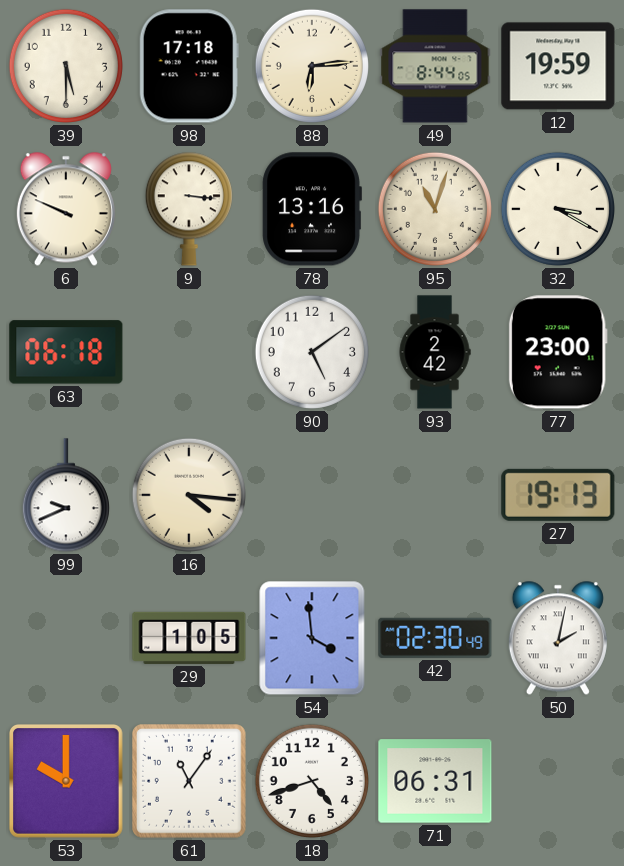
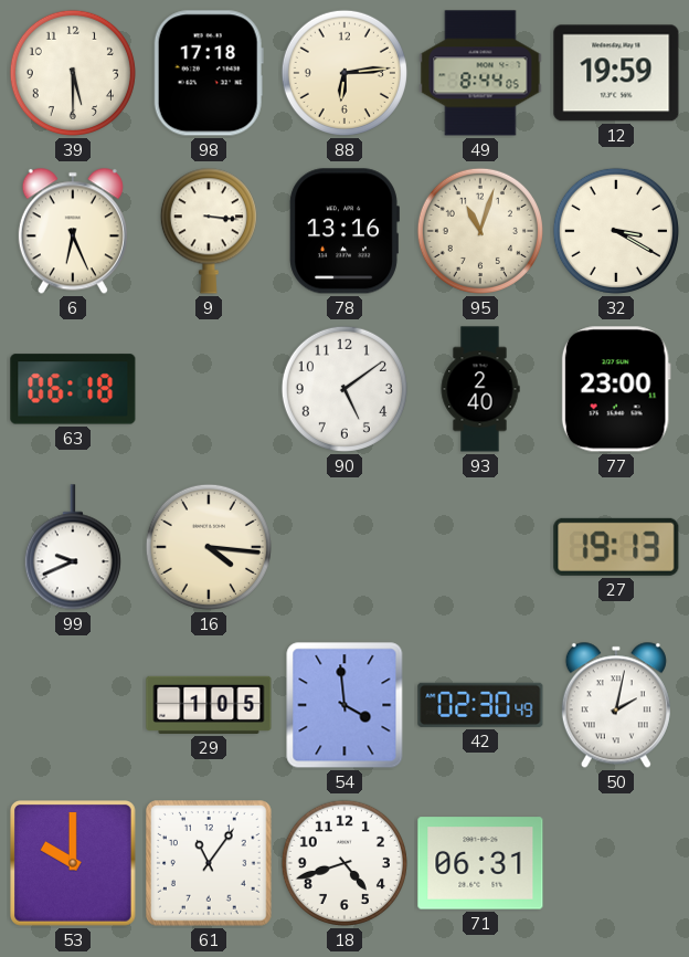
6: 9:49 -> 6:26 (73, 231)
93: 2:42 -> 2:40 (480, 389)
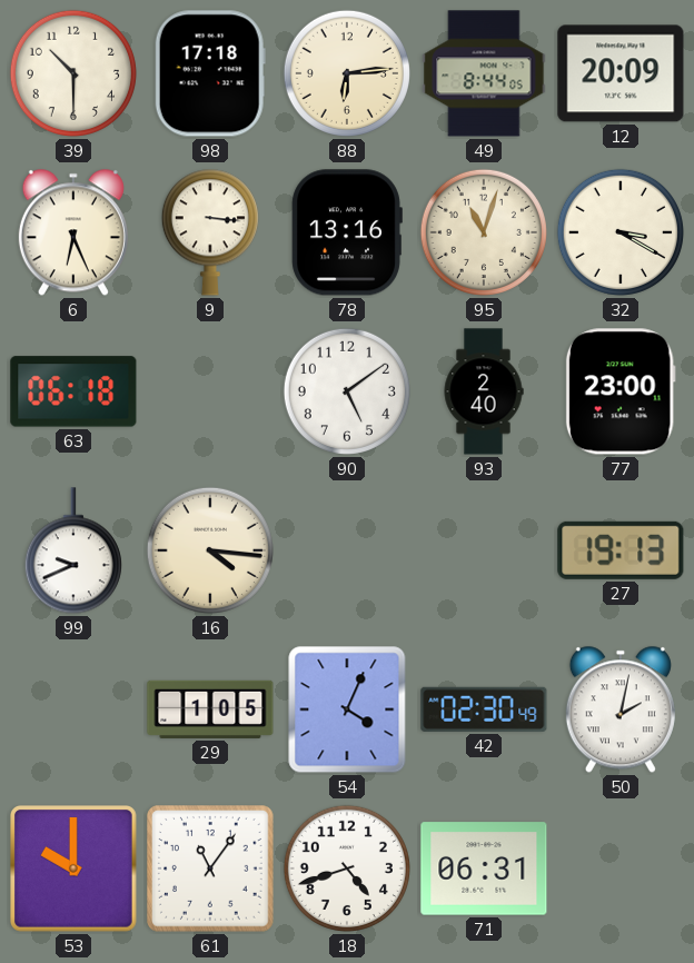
39: 5:30 -> 10:30 (73, 73)
12: 19:59 -> 20:09 (621, 73)
54: 3:59 -> 4:04 (347, 709)
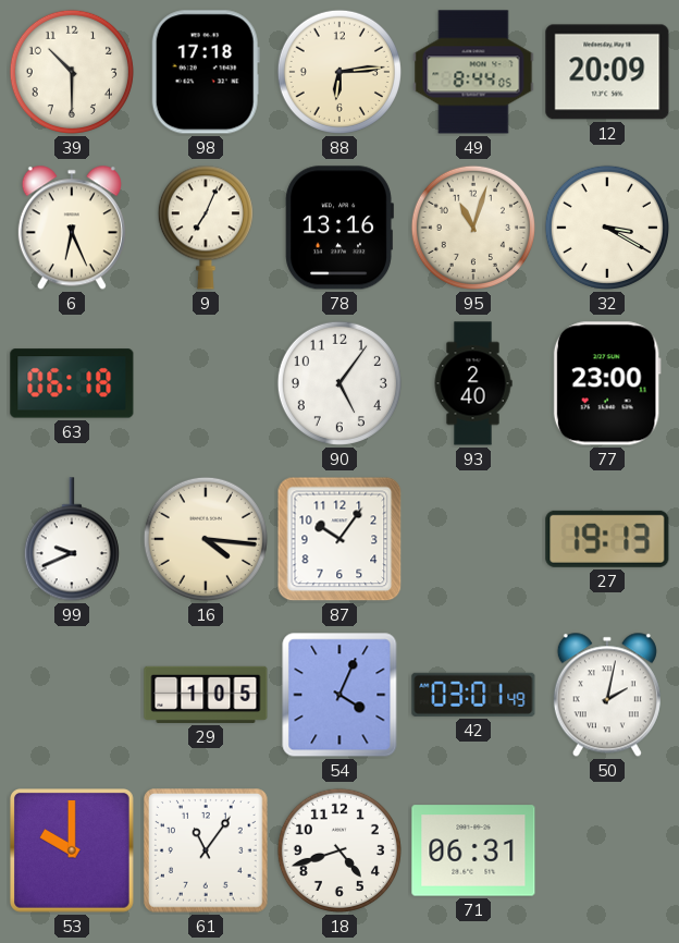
9: 3:16 -> 7:04 (206, 228)
90: 5:09 -> 5:06 (339, 383)
87: none -> 10:06 (339, 539)
42: 02:30 -> 03:01 (473, 695)
